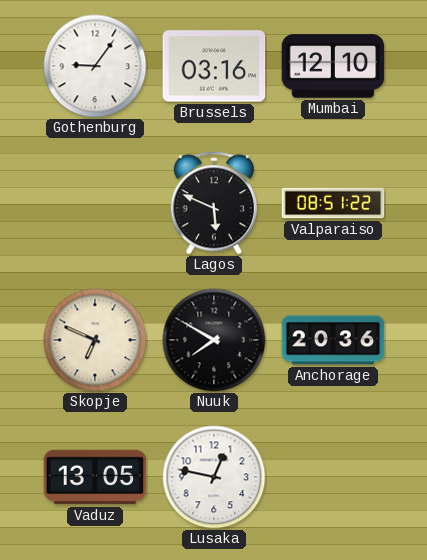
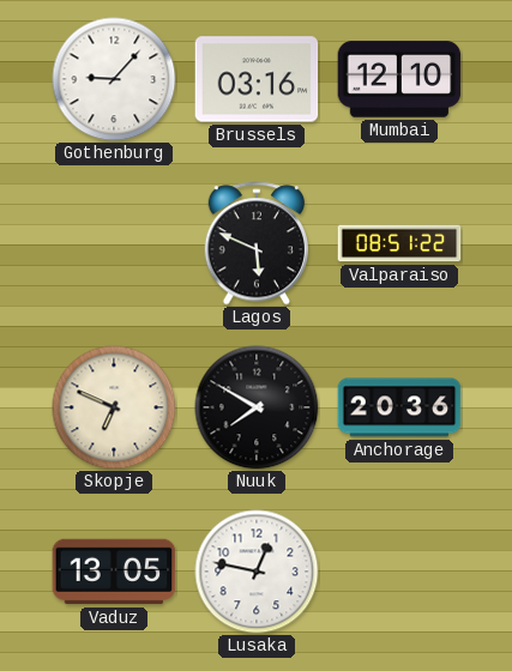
Gothenburg: 9:06 -> 9:07 (114, 79)
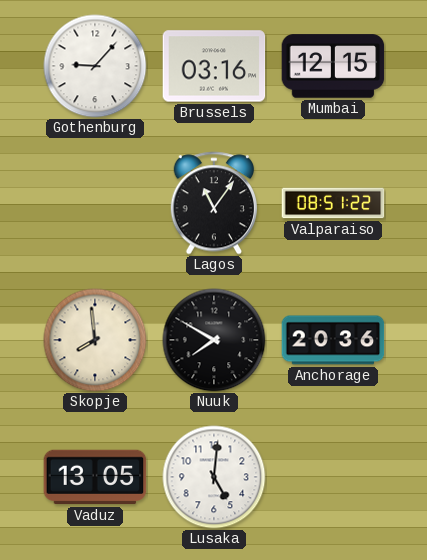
Mumbai: 12:10 -> 12:15 (333, 66)
Lagos: 5:49 -> 11:06 (213, 203)
Skopje: 6:49 -> 7:59 (95, 340)
Lusaka: 12:47 -> 5:01 (214, 477)
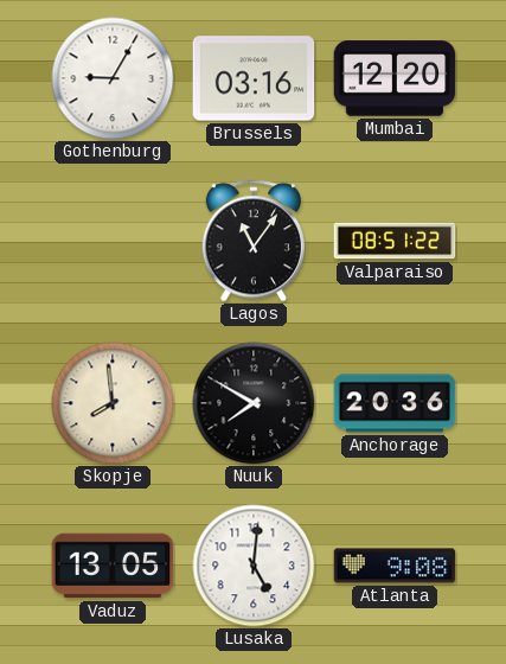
Gothenburg: 9:07 -> 9:05 (113, 78)
Mumbai: 12:15 -> 12:20 (395, 78)
Atlanta: none -> 9:08 (395, 566)
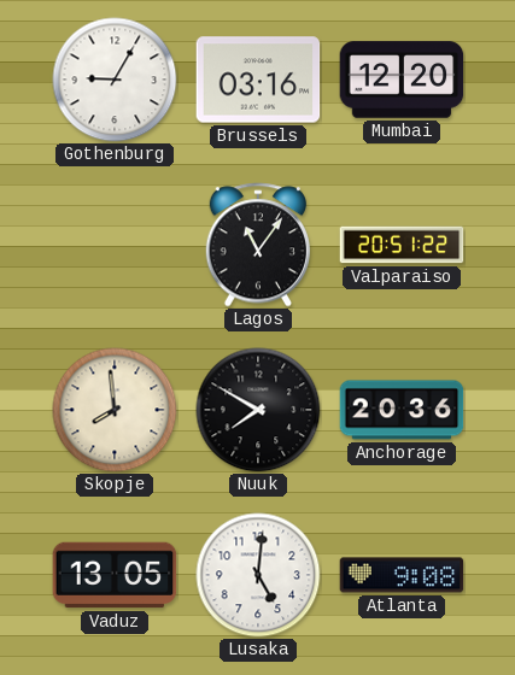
Valparaiso: 08:51 -> 20:51 (402, 245)
